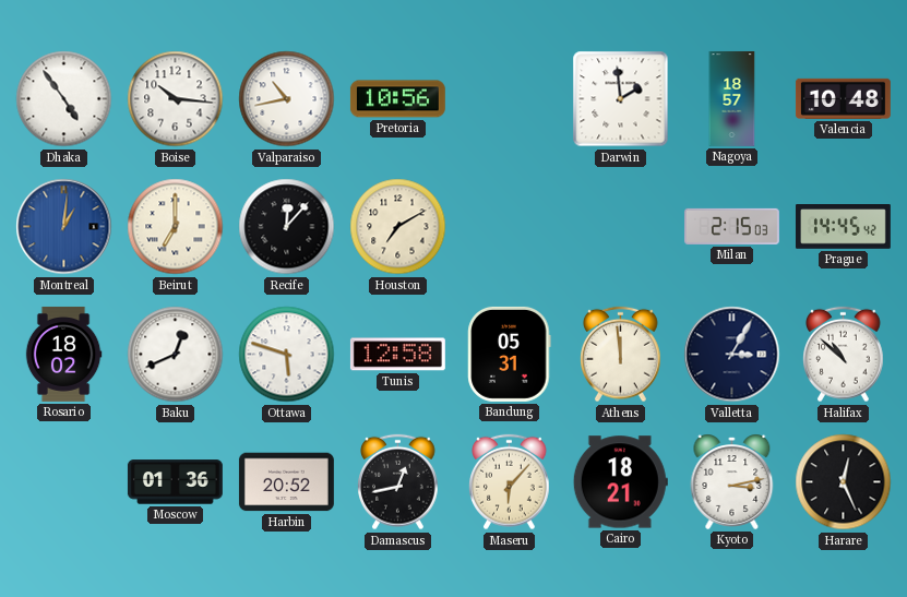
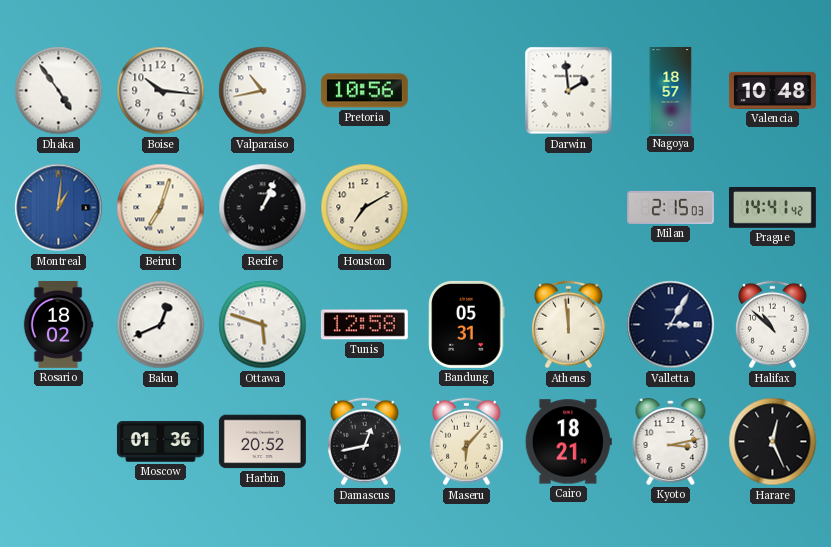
Beirut: 7:00 -> 7:03 (161, 208)
Recife: 12:07 -> 1:04 (263, 208)
Prague: 14:45 -> 14:41 (772, 208)
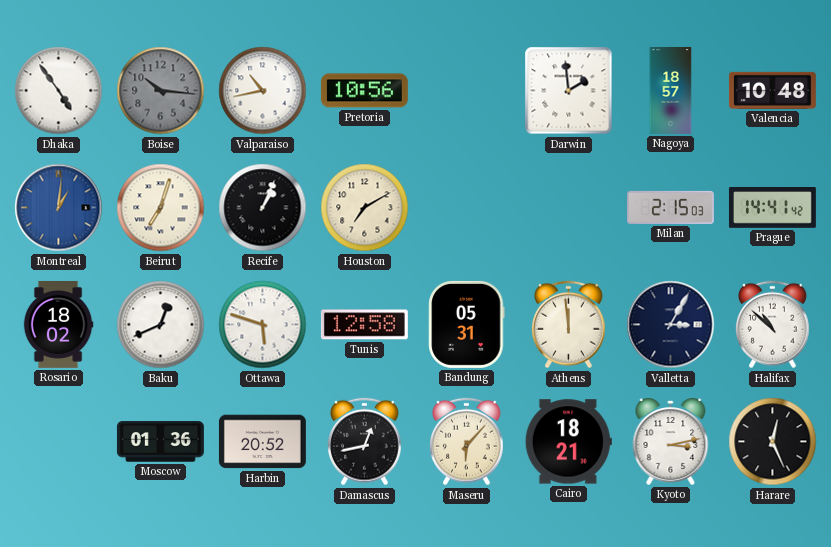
Boise dial: white -> grey (161, 91)
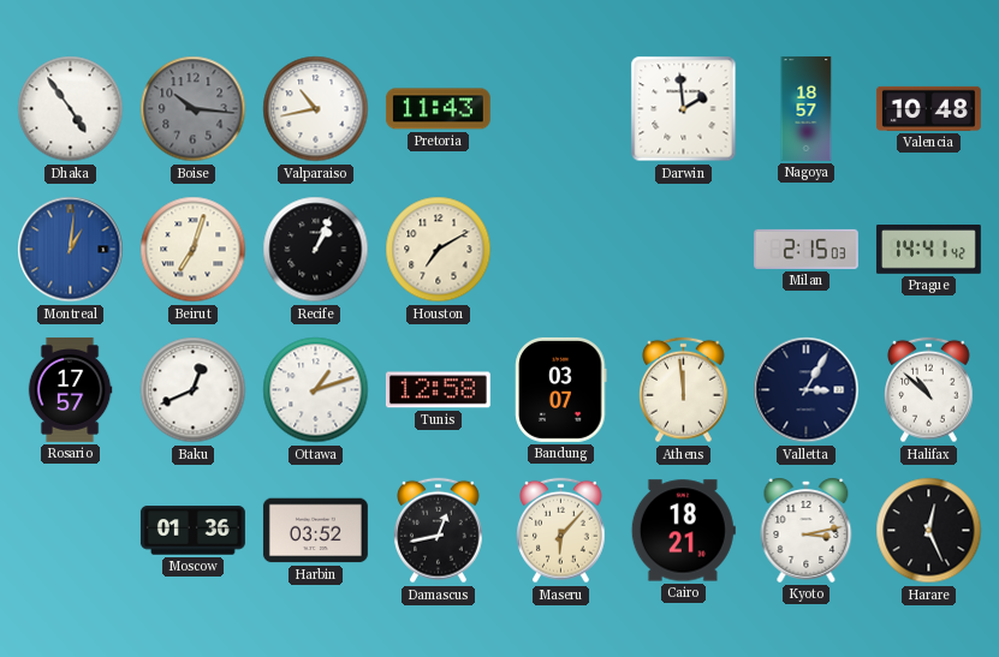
Pretoria: 10:56 -> 11:43 (438, 109)
Rosario: 18:02 -> 17:57 (70, 389)
Ottawa: 5:48 -> 1:12 (316, 390)
Bandung: 05:31 -> 03:07 (561, 389)
Harbin: 20:52 -> 03:52 (315, 531)
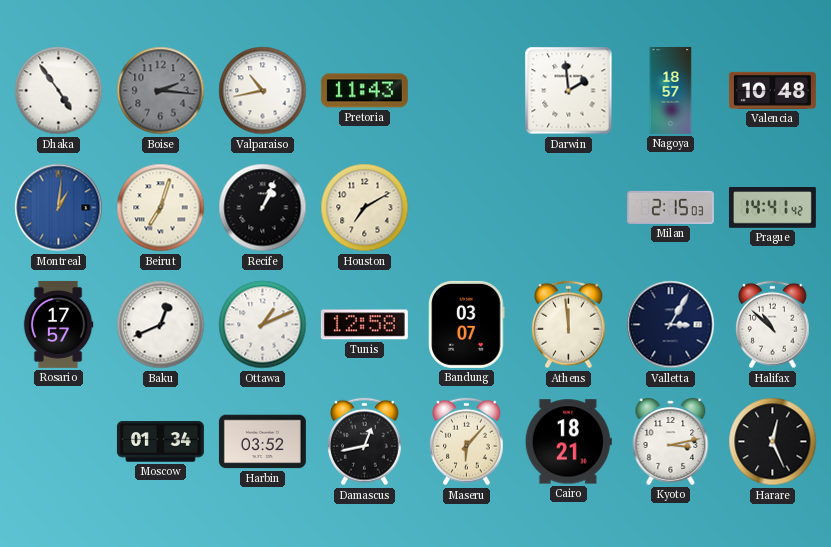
Boise: 10:16 -> 2:16 (161, 91)
Ottawa: 1:12 -> 1:11 (263, 325)
Moscow: 01:36 -> 01:34 (160, 442)
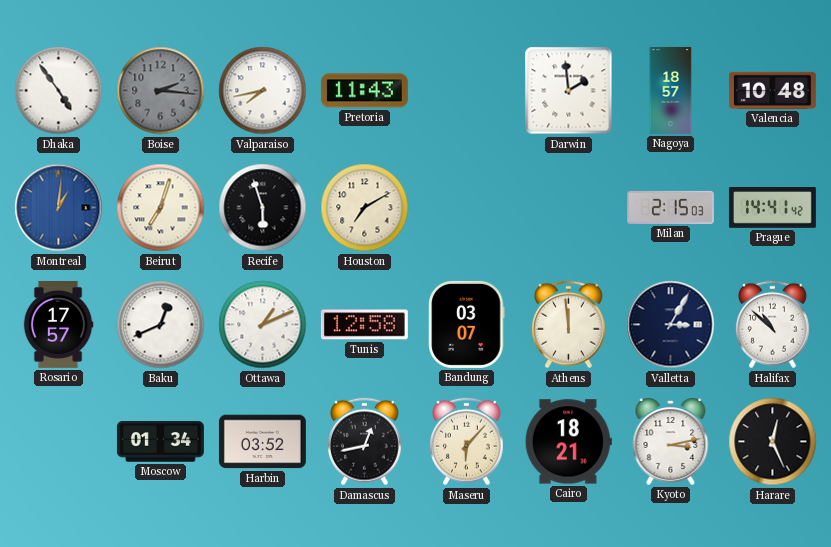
Valparaiso: 10:43 -> 7:43 (263, 91)
Recife: 1:04 -> 5:57 (263, 208)
